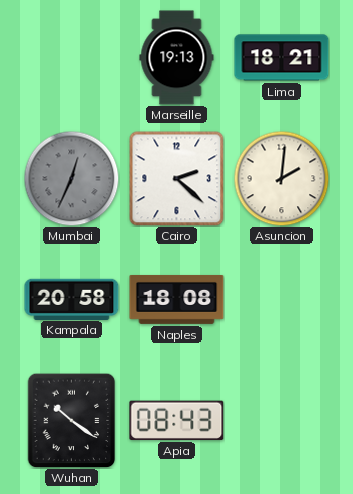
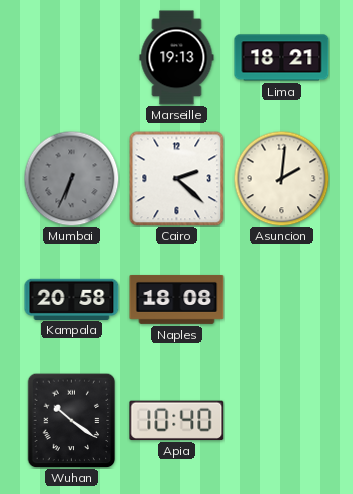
Mumbai: 12:34 -> 6:34 (71, 178)
Apia: 08:43 -> 10:40 (177, 420)
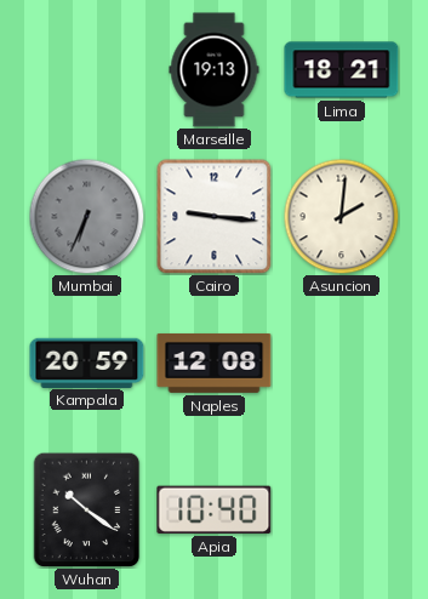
Cairo: 2:22 -> 9:16 (213, 216)
Kampala: 20:58 -> 20:59 (87, 363)
Naples: 18:08 -> 12:08 (215, 363)
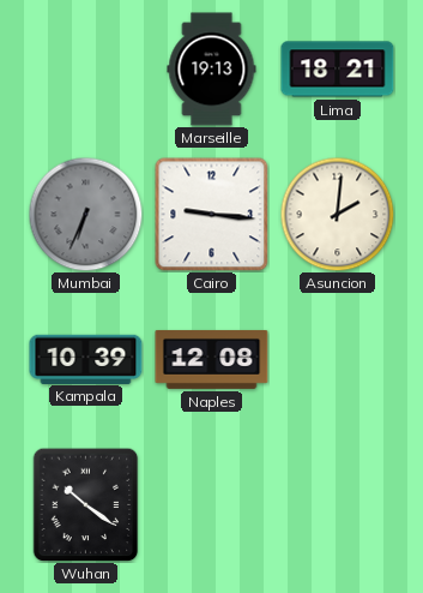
Kampala: 20:59 -> 10:39 (86, 359)
Apia: 10:40 -> none (215, 509)
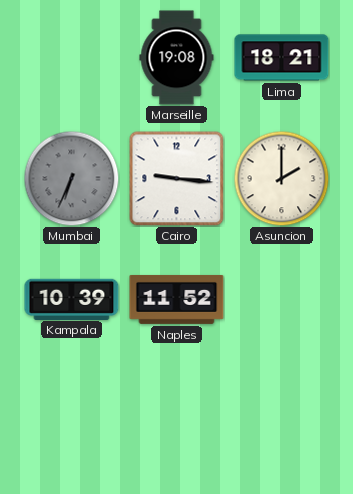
Marseille: 19:13 -> 19:08 (177, 58)
Asuncion: 2:01 -> 2:00 (281, 178)
Naples: 12:08 -> 11:52 (177, 299)
Wuhan: 10:21 -> none (86, 504)
